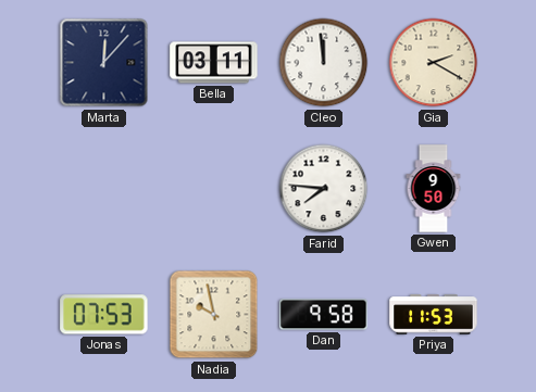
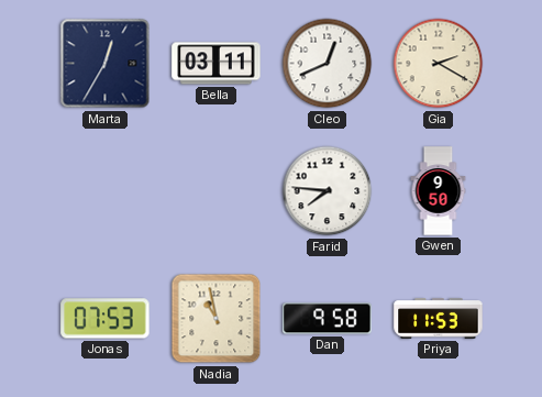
Marta: 12:07 -> 12:35 (106, 64)
Cleo: 11:59 -> 12:41 (328, 64)
Nadia: 9:58 -> 10:58 (217, 319)
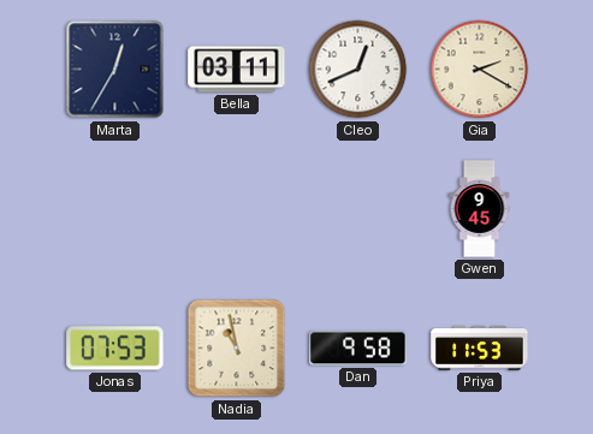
Farid: 7:46 -> none (328, 191)
Gwen: 9:50 -> 9:45 (480, 209)
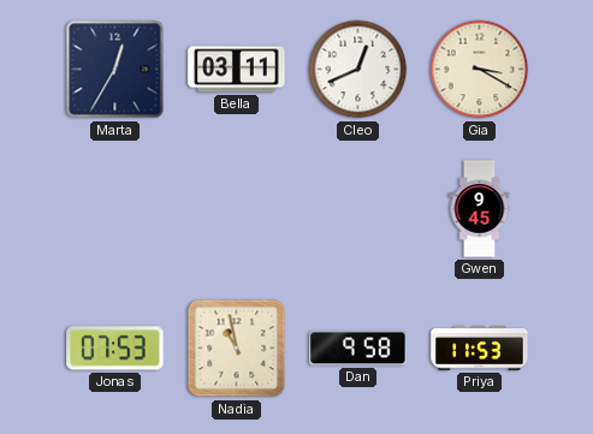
Gia: 2:20 -> 3:20 (480, 70)
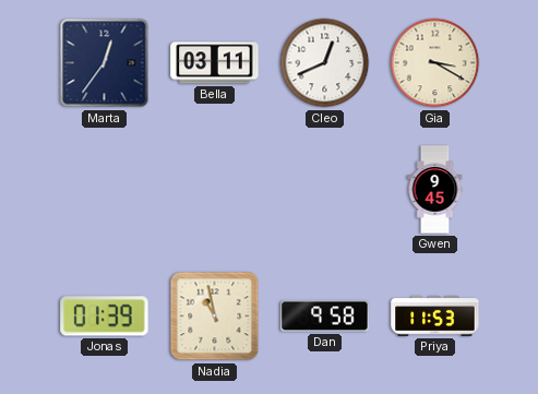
Marta: 12:35 -> 12:36 (105, 63)
Jonas: 07:53 -> 01:39 (105, 317)
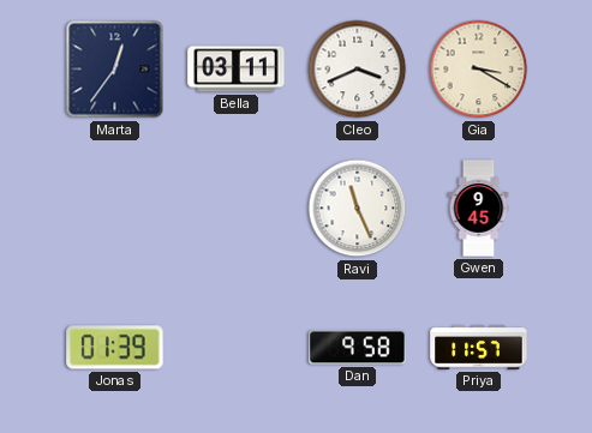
Cleo: 12:41 -> 3:41 (358, 70)
Ravi: none -> 11:26 (358, 209)
Nadia: 10:58 -> none (215, 317)
Priya: 11:53 -> 11:57 (479, 348)
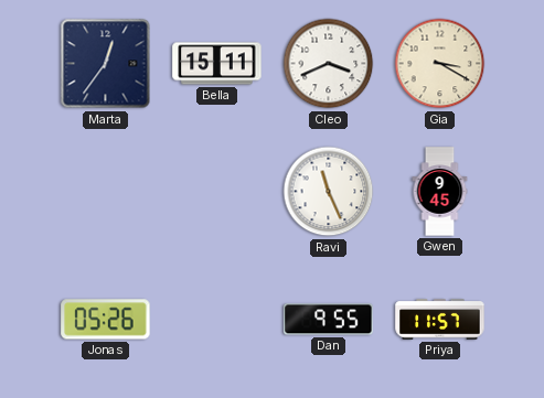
Bella: 03:11 -> 15:11 (217, 64)
Jonas: 01:39 -> 05:26 (106, 320)
Dan: 9:58 -> 9:55 (329, 320)
